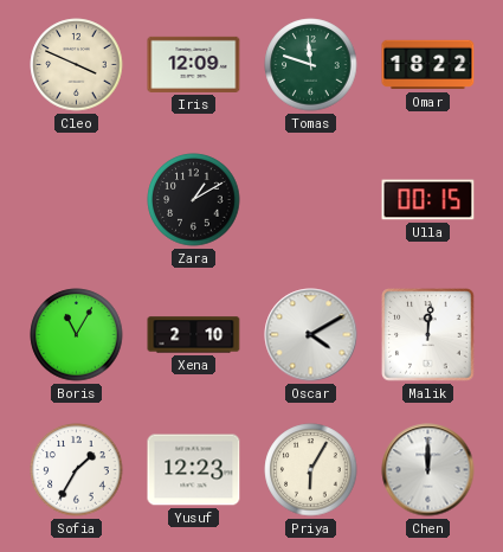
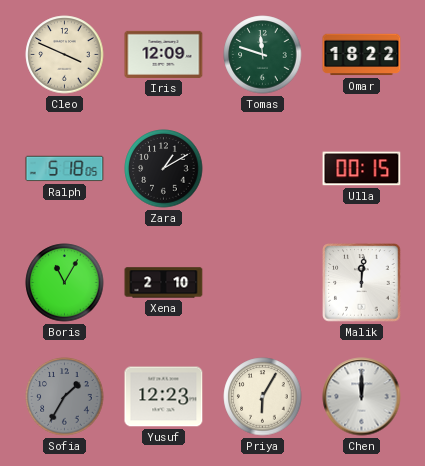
Ralph: none -> 5:18 (65, 169)
Oscar: 4:10 -> none (311, 335)
Sofia dial: white -> grey (65, 397)
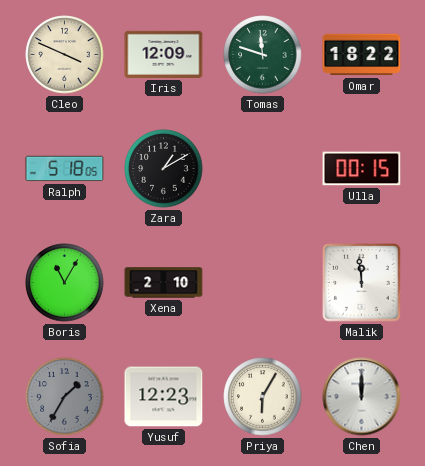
Malik: 12:01 -> 11:59 (362, 283)
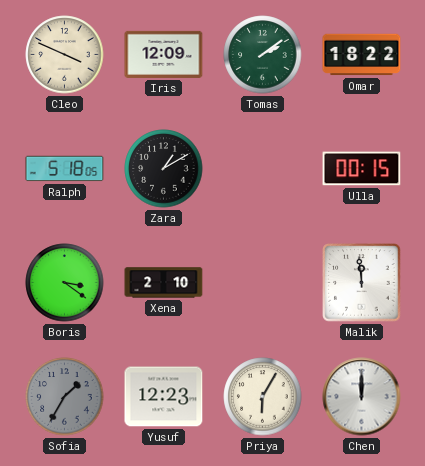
Tomas: 11:48 -> 2:09 (263, 55)
Boris: 11:05 -> 3:21 (65, 283)
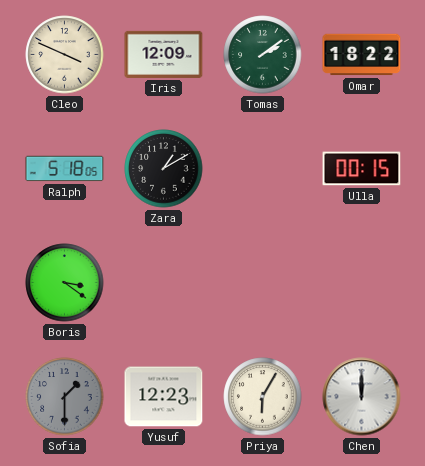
Xena: 2:10 -> none (164, 283)
Malik: 11:59 -> none (362, 283)
Sofia: 1:35 -> 1:30 (65, 397)
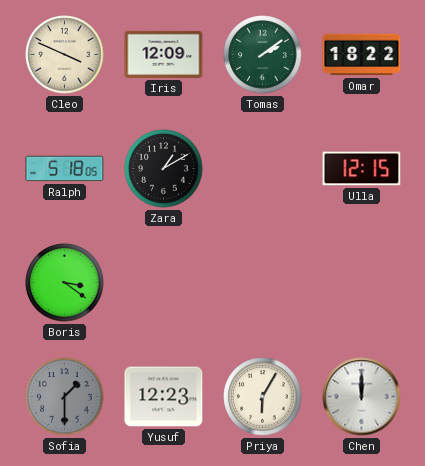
Ulla: 00:15 -> 12:15 (362, 169)
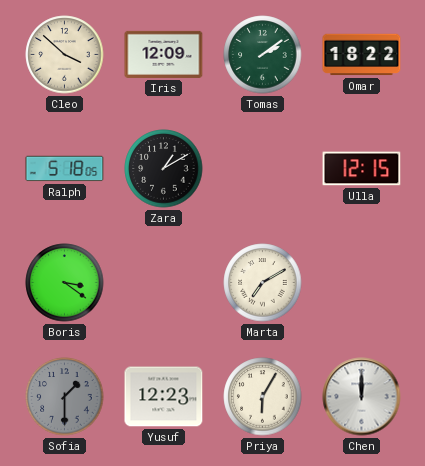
Cleo: 3:49 -> 3:52 (65, 55)
Marta: none -> 7:10 (263, 283)
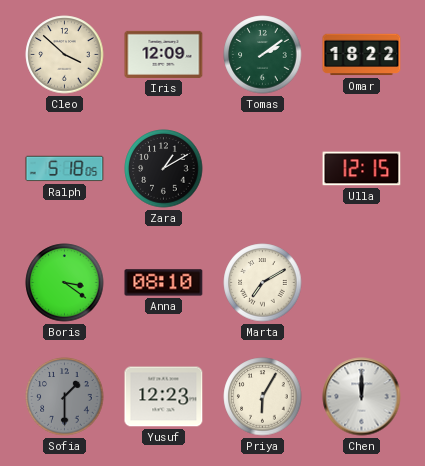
Anna: none -> 08:10 (164, 283)
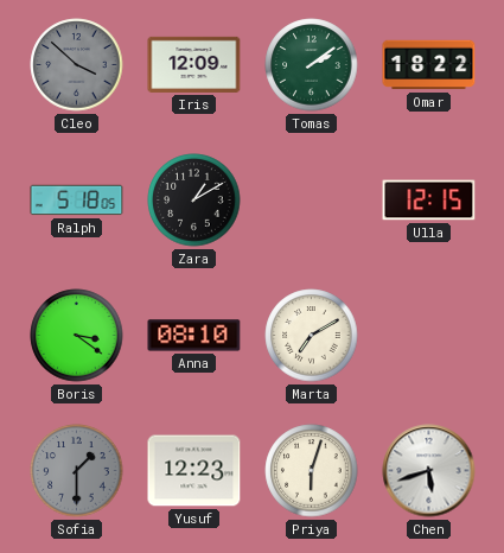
Cleo dial: cream -> grey (77, 65)
Priya: 6:05 -> 6:03 (312, 471)
Chen: 12:00 -> 5:42 (429, 471)
